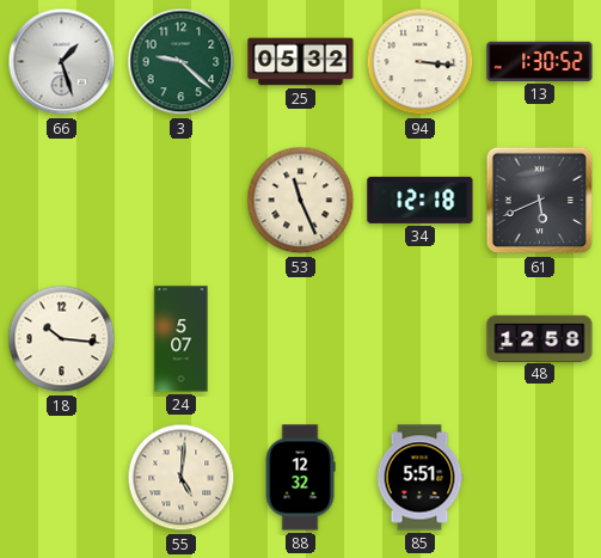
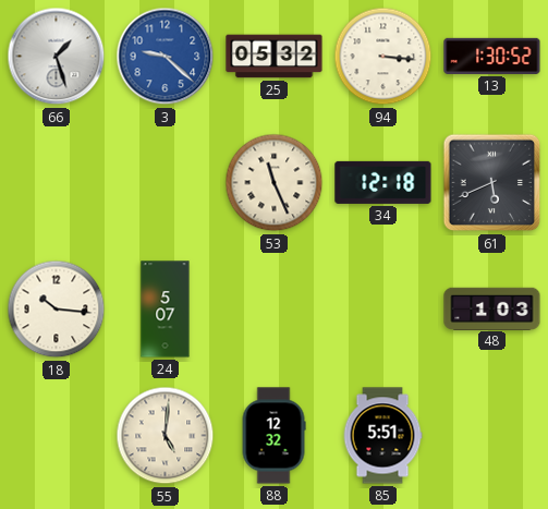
3 dial: green -> blue (166, 57)
48: 12:58 -> 1:03 (492, 308)
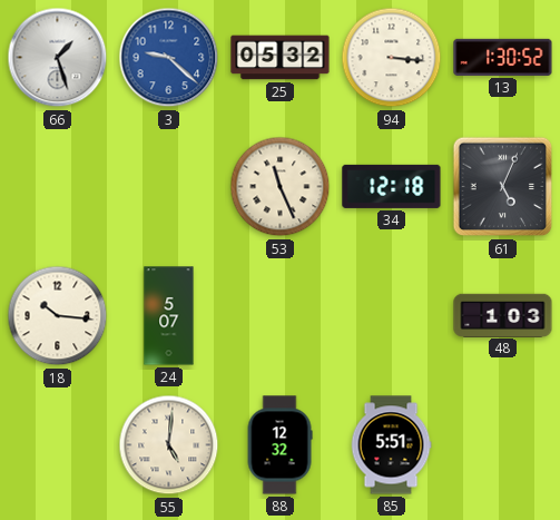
61: 5:41 -> 5:04 (503, 187)
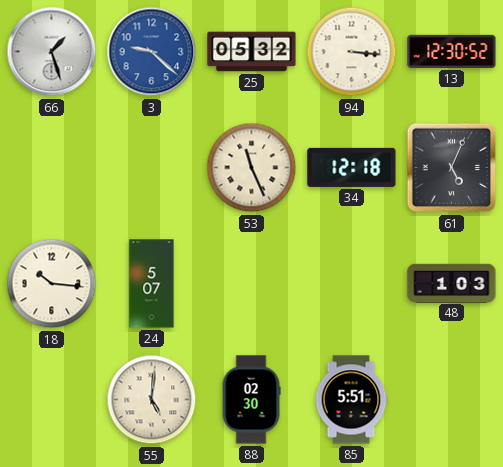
13: 1:30 -> 12:30 (452, 51)
88: 12:32 -> 02:30 (251, 400)
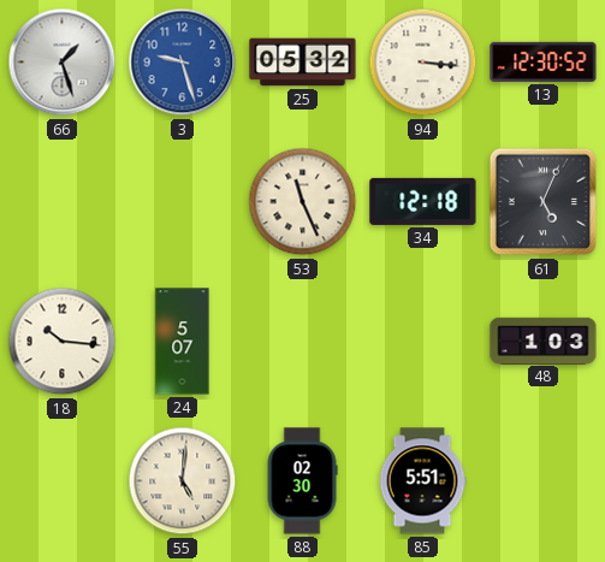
3: 9:22 -> 9:27 (183, 63)
